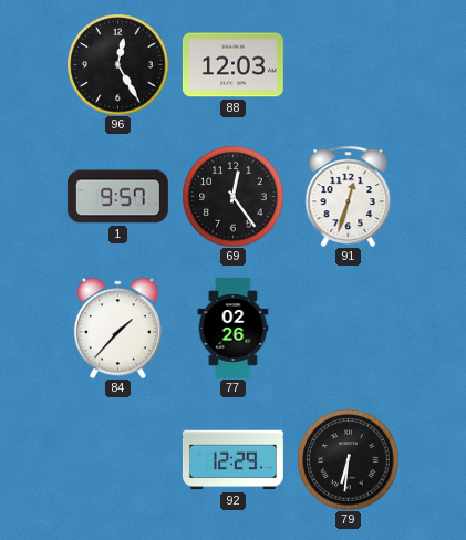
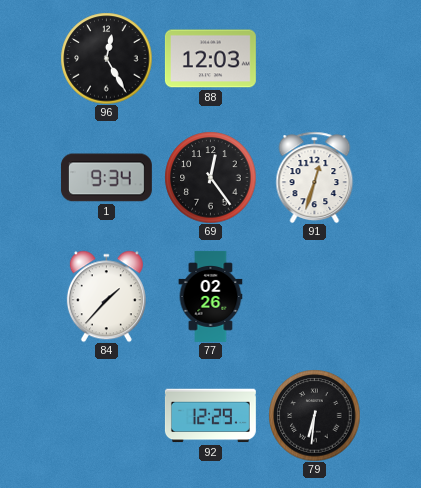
1: 9:57 -> 9:34 (106, 178)
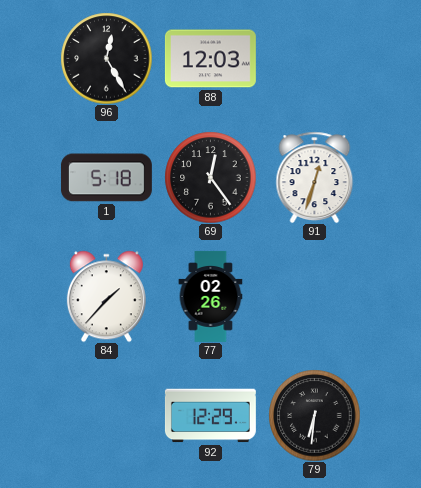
1: 9:34 -> 5:18 (106, 178)
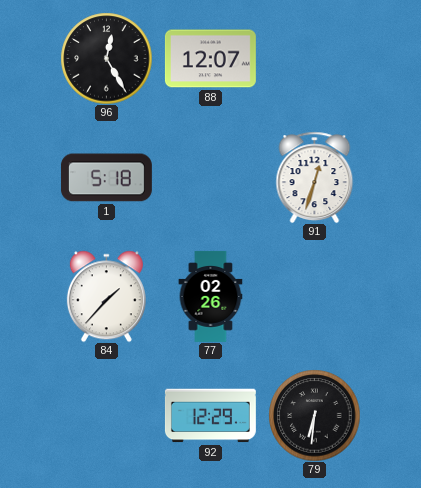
88: 12:03 -> 12:07 (210, 59)
69: 12:24 -> none (210, 177)
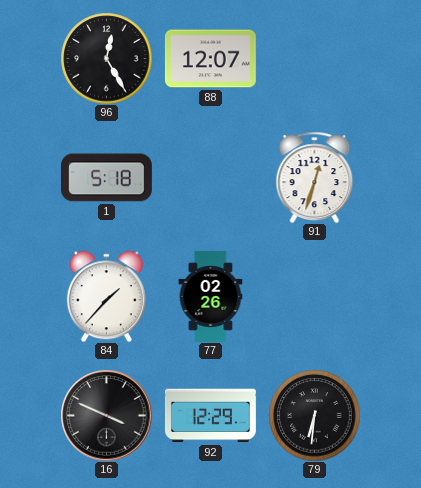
16: none -> 3:49 (106, 415)
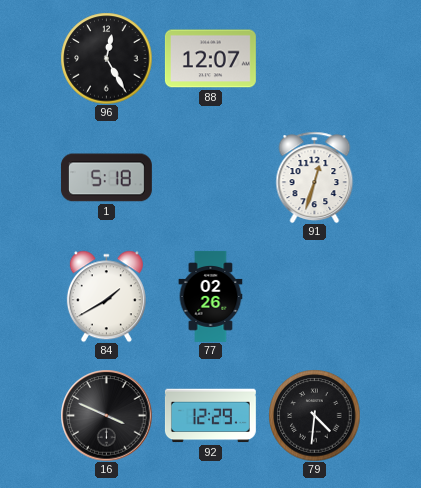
84: 1:37 -> 1:40 (106, 296)
79: 6:31 -> 4:31 (314, 415)
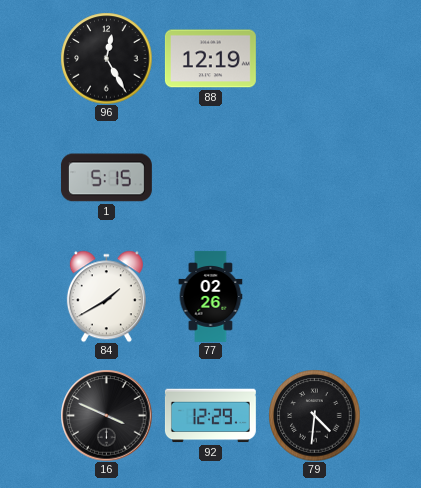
88: 12:07 -> 12:19 (210, 59)
1: 5:18 -> 5:15 (106, 178)
91: 12:33 -> none (315, 177)
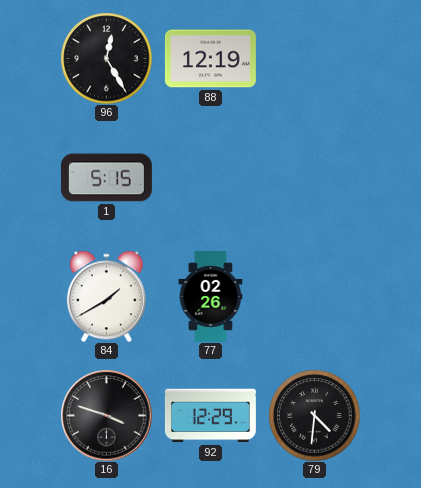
16: 3:49 -> 3:48 (106, 415)
